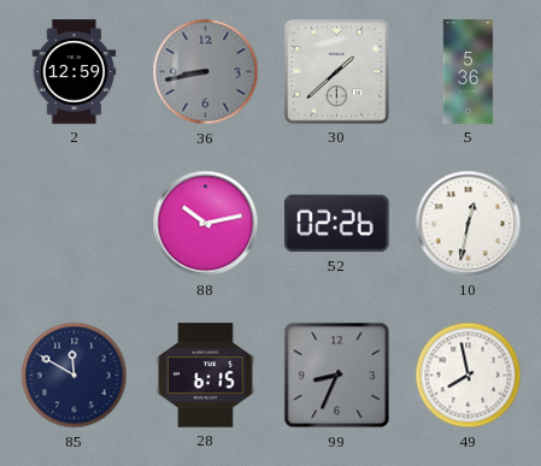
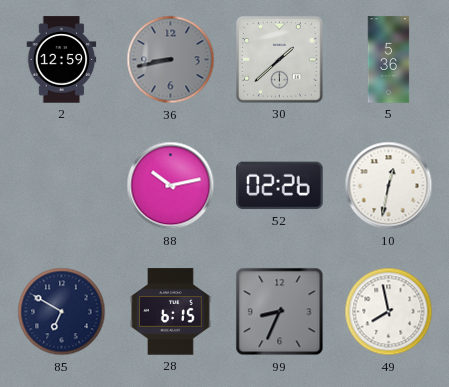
85: 11:50 -> 6:50 (62, 312)
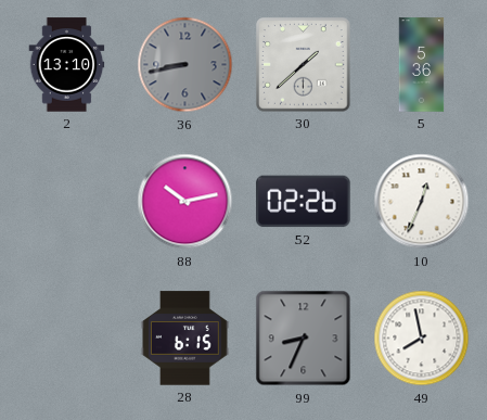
2: 12:59 -> 13:10 (67, 65)
10: 12:32 -> 12:34 (422, 202)
85: 6:50 -> none (62, 312)
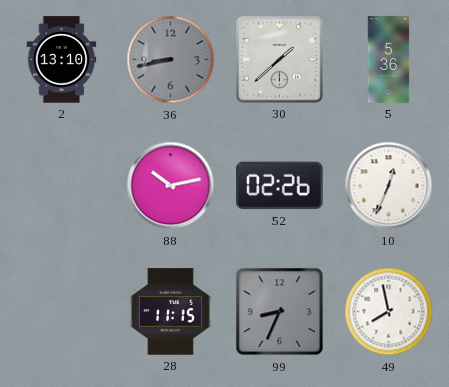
28: 6:15 -> 11:15 (170, 312)
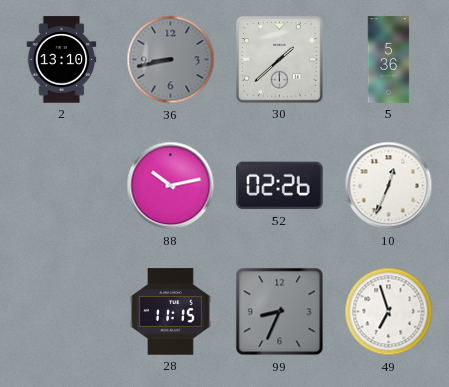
49: 7:58 -> 6:57 (389, 312)
